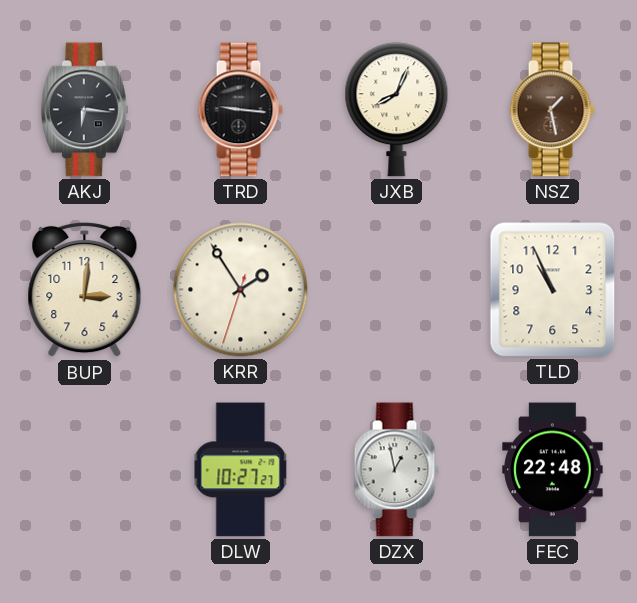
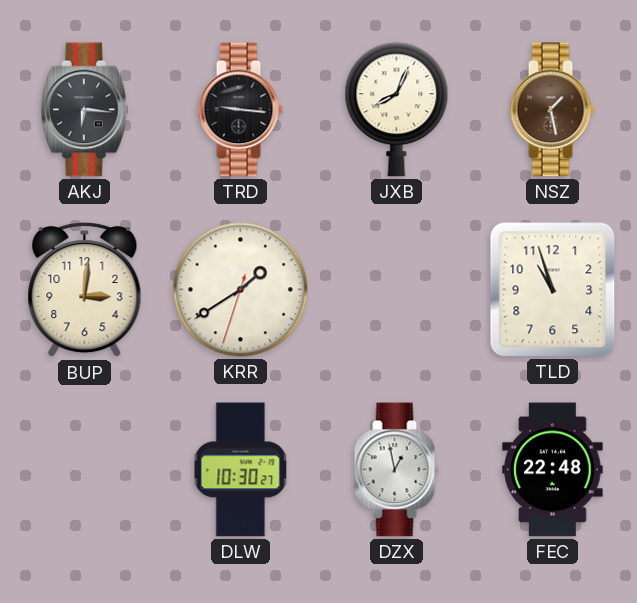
KRR: 1:54 -> 1:39 (241, 290)
TLD: 10:56 -> 10:57 (553, 290)
DLW: 10:27 -> 10:30 (241, 470)
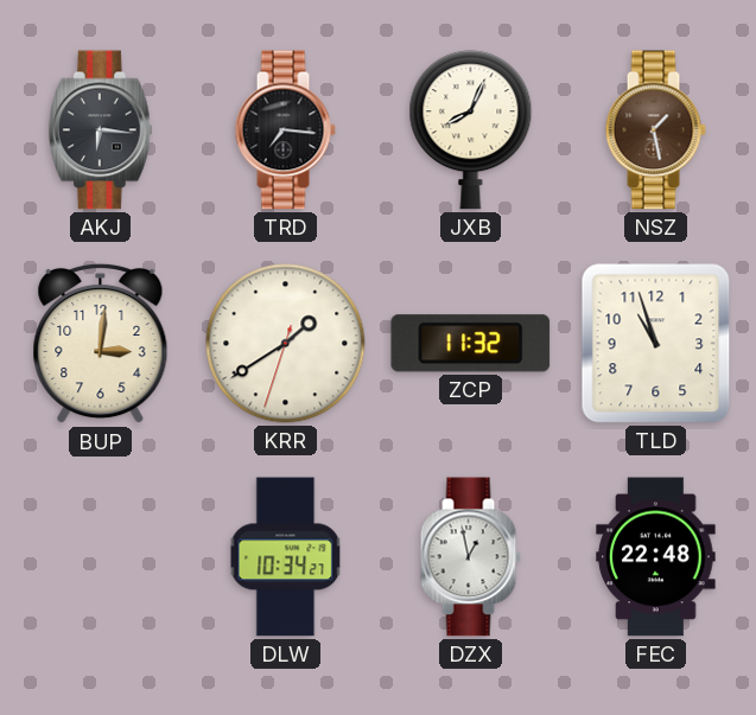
TRD: 9:16 -> 7:16 (285, 130)
ZCP: none -> 11:32 (471, 344)
DLW: 10:30 -> 10:34 (286, 557)
